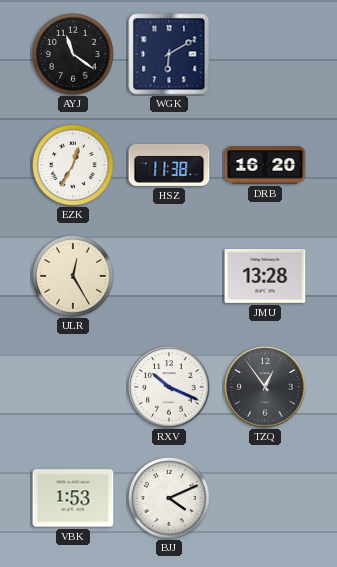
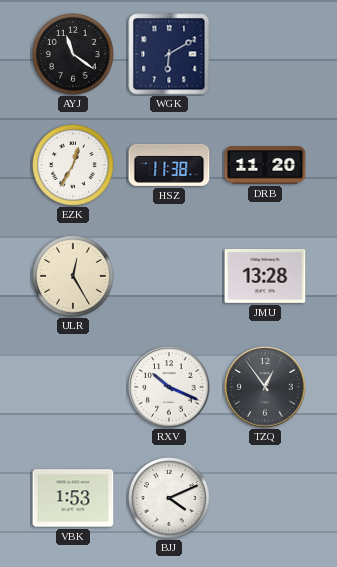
DRB: 16:20 -> 11:20 (265, 165)
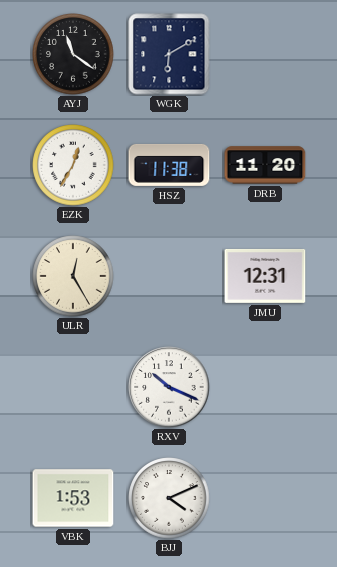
JMU: 13:28 -> 12:31 (265, 276)
TZQ: 12:54 -> none (265, 387)
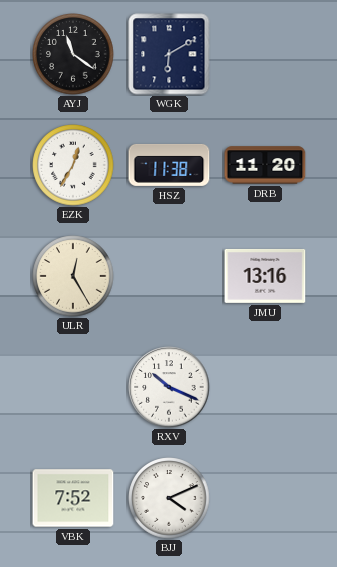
JMU: 12:31 -> 13:16 (265, 276)
VBK: 1:53 -> 7:52 (73, 498)
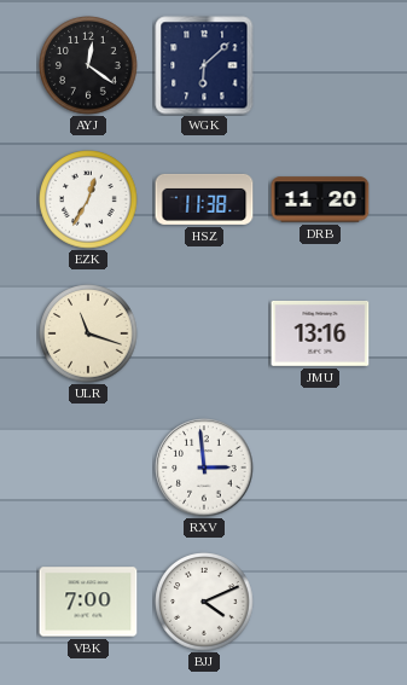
AYJ: 11:21 -> 12:21 (88, 65)
WGK: 6:10 -> 6:08 (204, 65)
ULR: 12:25 -> 11:18 (88, 333)
RXV: 10:19 -> 2:59 (204, 468)
VBK: 7:52 -> 7:00 (88, 602)
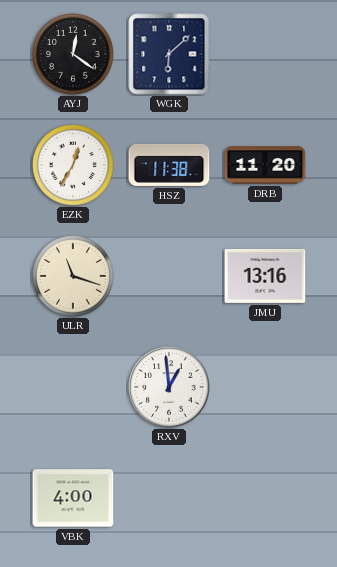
RXV: 2:59 -> 12:59 (169, 387)
VBK: 7:00 -> 4:00 (73, 498)
BJJ: 4:11 -> none (204, 602)
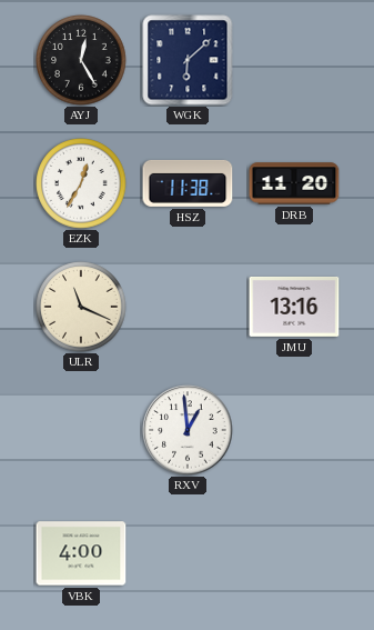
AYJ: 12:21 -> 12:25 (81, 60)
ULR: 11:18 -> 11:19 (81, 307)
